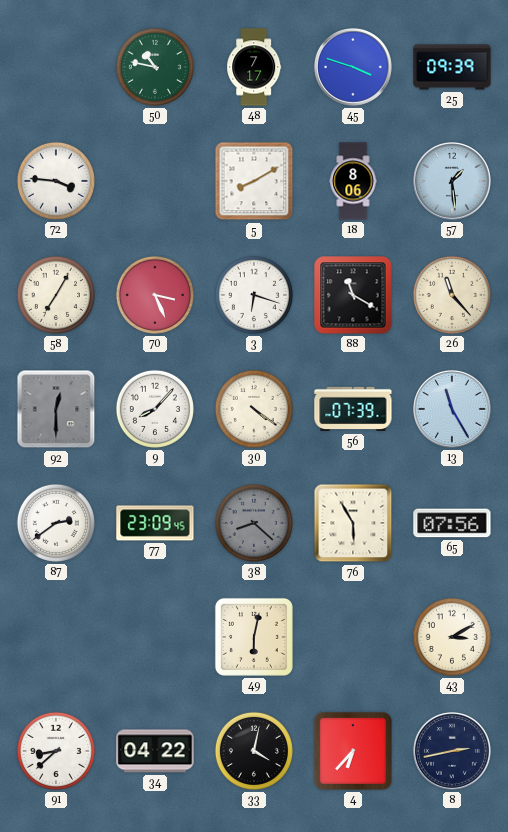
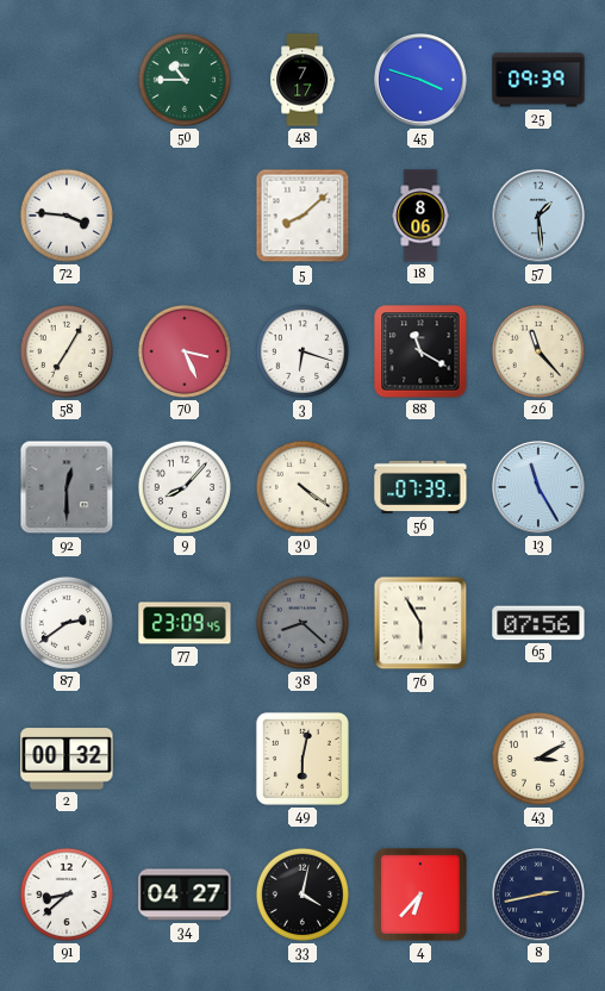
50: 10:47 -> 10:45 (185, 80)
5: 8:10 -> 8:08 (302, 216)
2: none -> 00:32 (67, 759)
34: 04:22 -> 04:27 (185, 895)
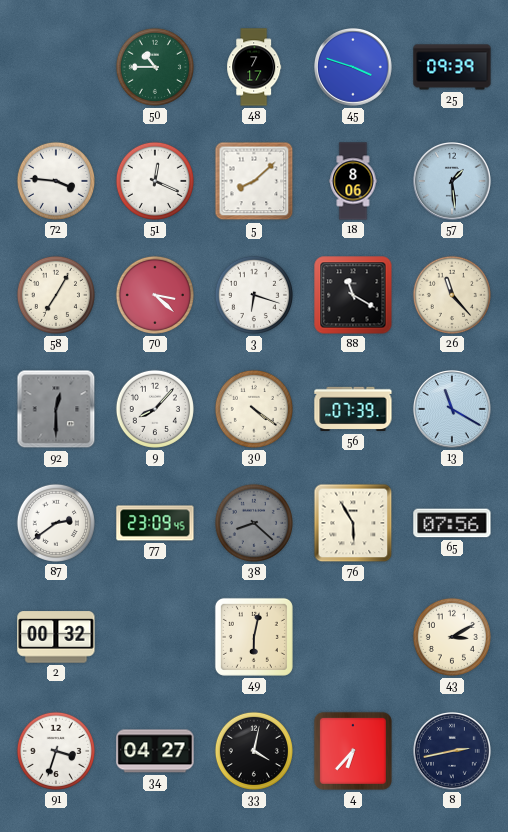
51: none -> 12:19 (155, 181)
70: 3:26 -> 3:22 (155, 295)
13: 11:25 -> 11:20 (453, 410)
91: 8:38 -> 3:33 (56, 751)
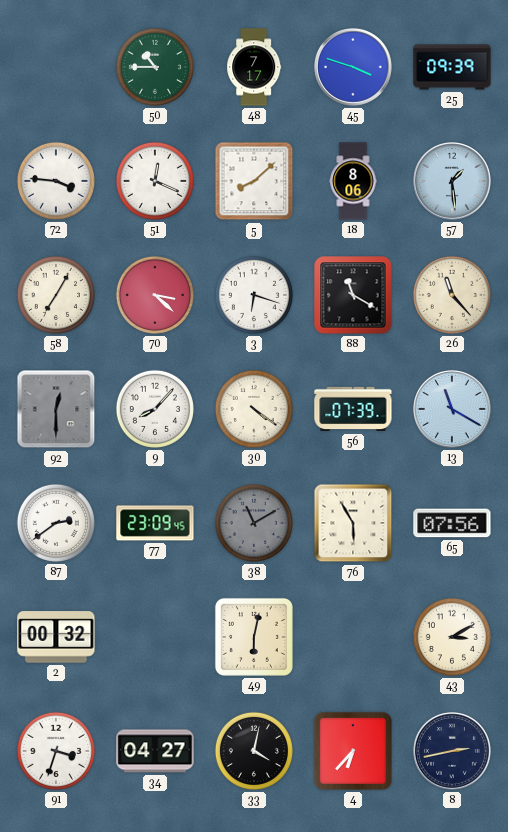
38: 8:22 -> 11:10 (254, 523)
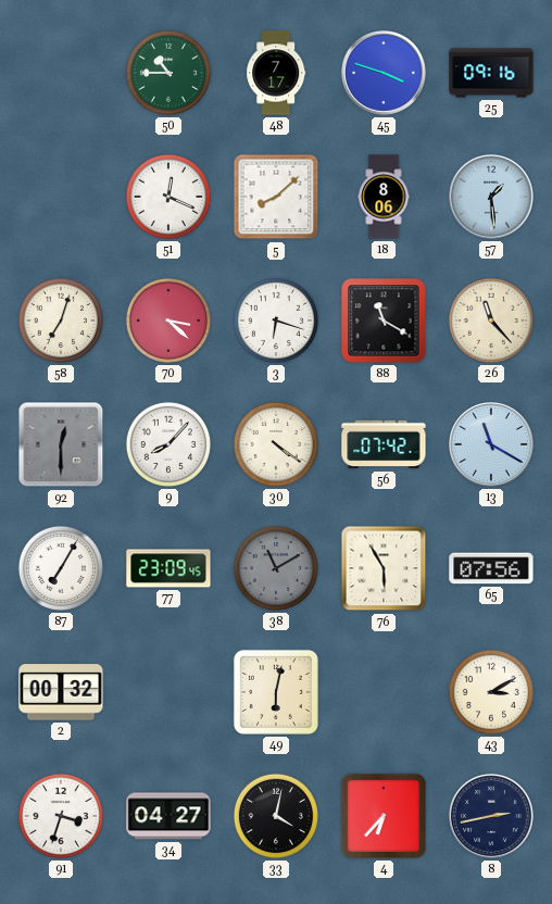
25: 09:39 -> 09:16 (491, 73)
72: 3:46 -> none (56, 181)
58: 7:05 -> 7:03 (61, 321)
56: 07:39 -> 07:42 (384, 444)
87: 2:39 -> 7:05 (61, 568)
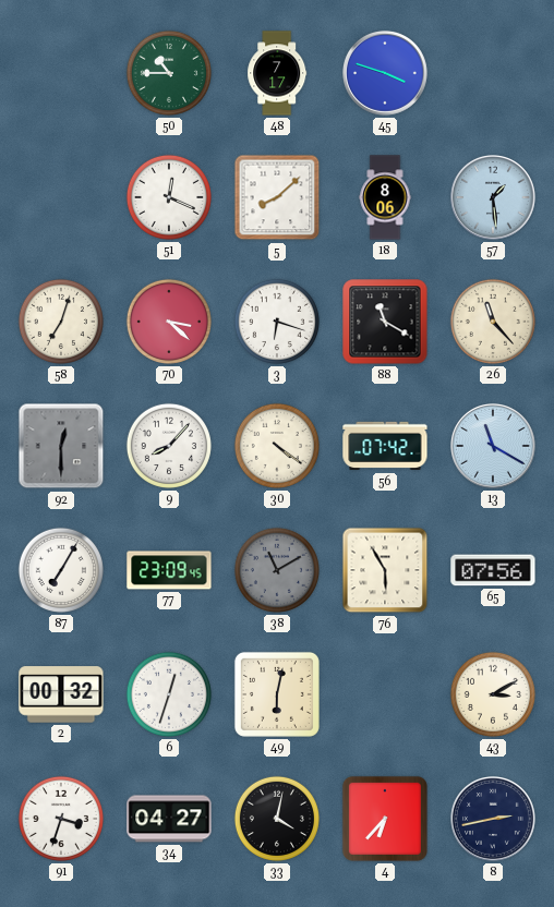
25: 09:16 -> none (491, 73)
6: none -> 12:33 (169, 694)
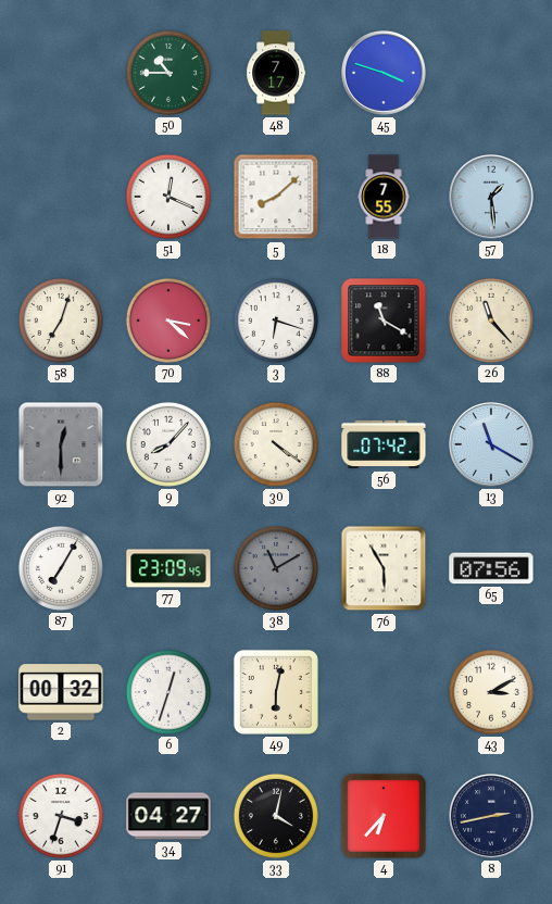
18: 8:06 -> 7:55 (384, 197)
